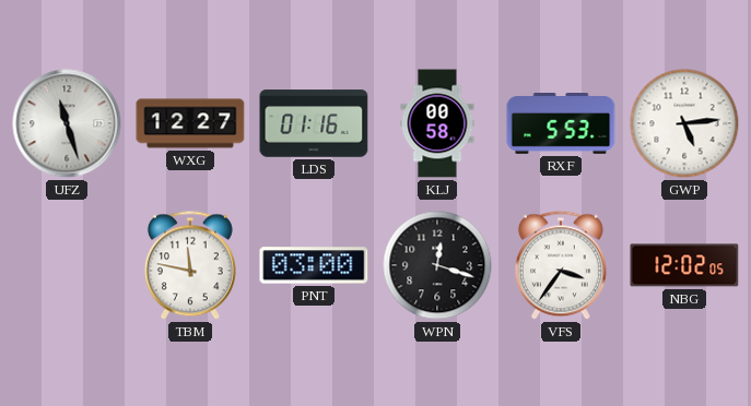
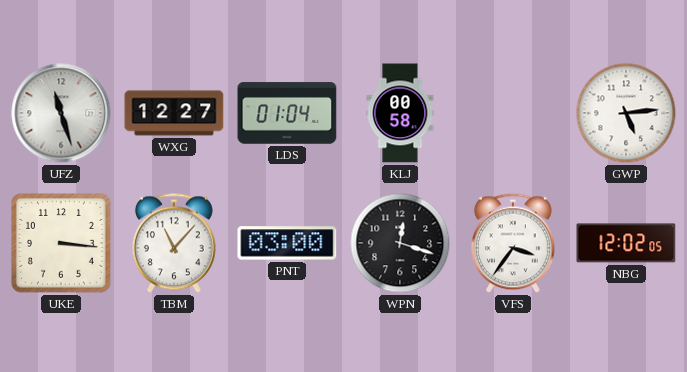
LDS: 01:16 -> 01:04 (287, 113)
RXF: 5:53 -> none (561, 124)
UKE: none -> 3:16 (62, 244)
TBM: 11:47 -> 11:07 (174, 243)
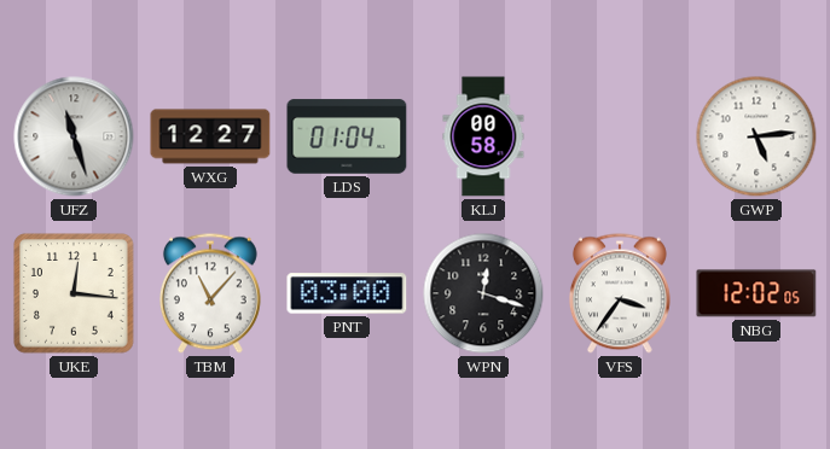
UKE: 3:16 -> 12:16 (75, 295)
